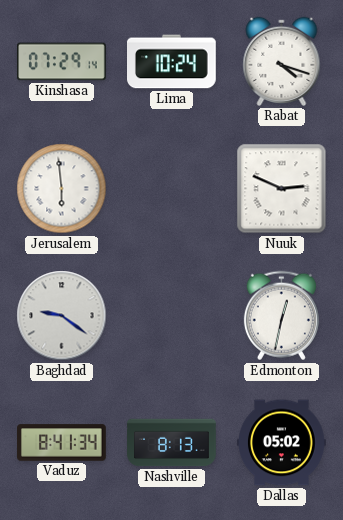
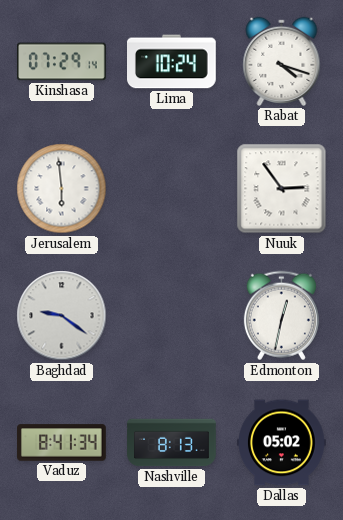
Nuuk: 2:49 -> 2:54 (282, 189)
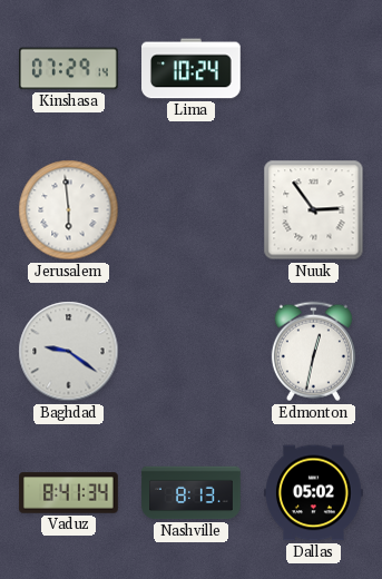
Rabat: 4:18 -> none (282, 61)
